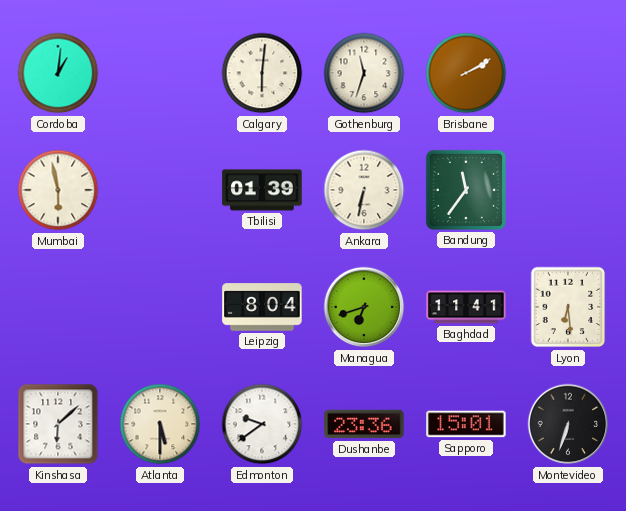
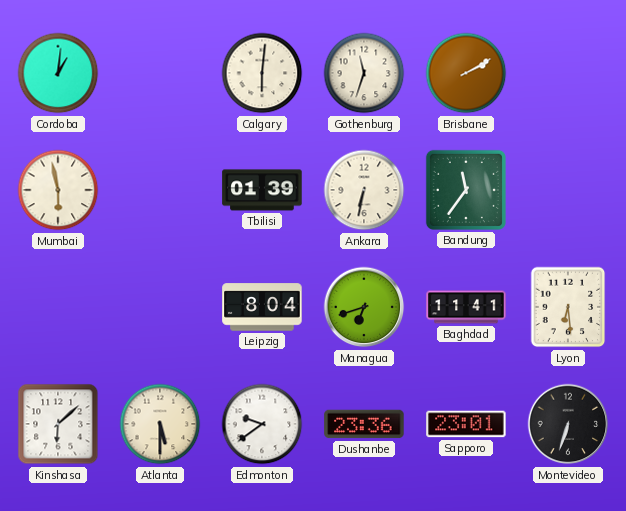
Sapporo: 15:01 -> 23:01 (466, 424)
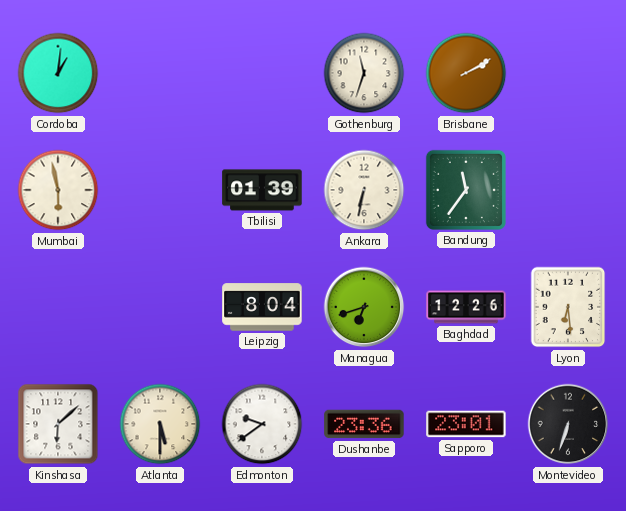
Calgary: 6:01 -> none (262, 73)
Baghdad: 11:41 -> 12:26 (466, 307)
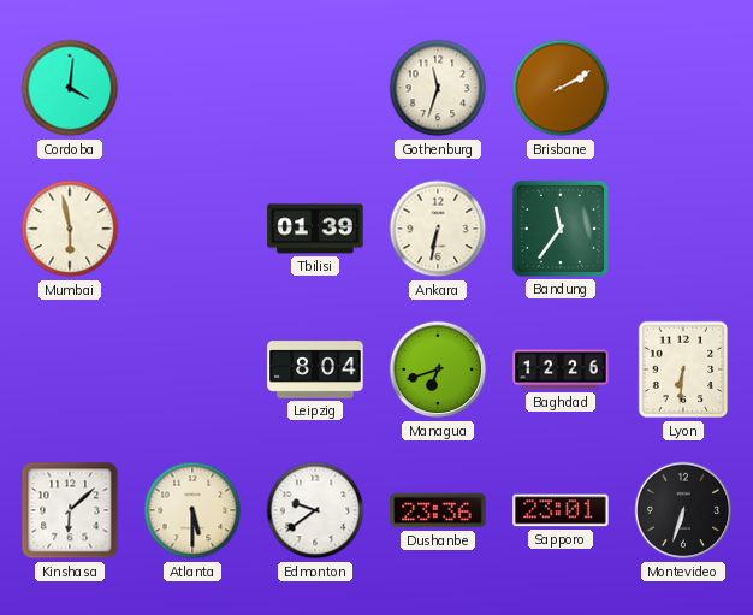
Cordoba: 1:01 -> 4:01 (70, 88)
Lyon: 6:29 -> 6:31 (683, 369)
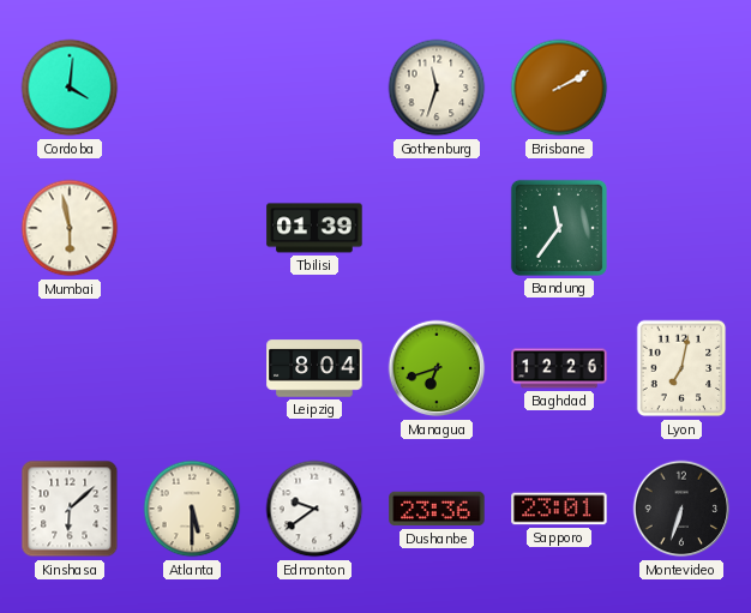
Ankara: 6:32 -> none (438, 229)
Lyon: 6:31 -> 7:02 (681, 368)
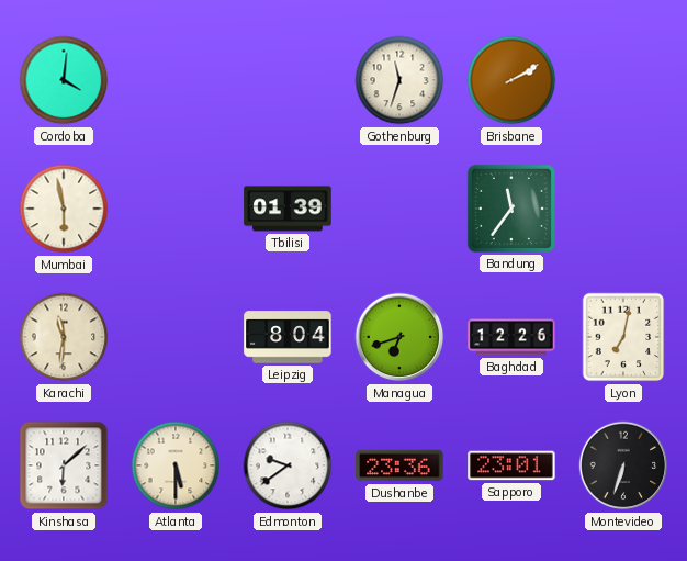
Karachi: none -> 11:31 (64, 337)
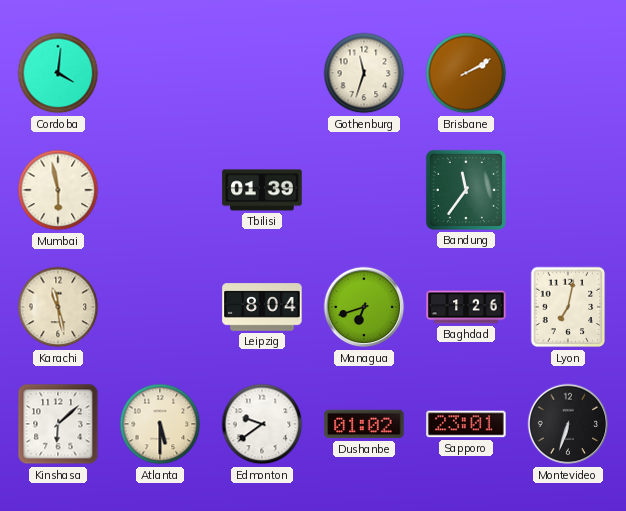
Karachi: 11:31 -> 11:28 (58, 307)
Baghdad: 12:26 -> 1:26 (466, 307)
Dushanbe: 23:36 -> 01:02 (364, 424)
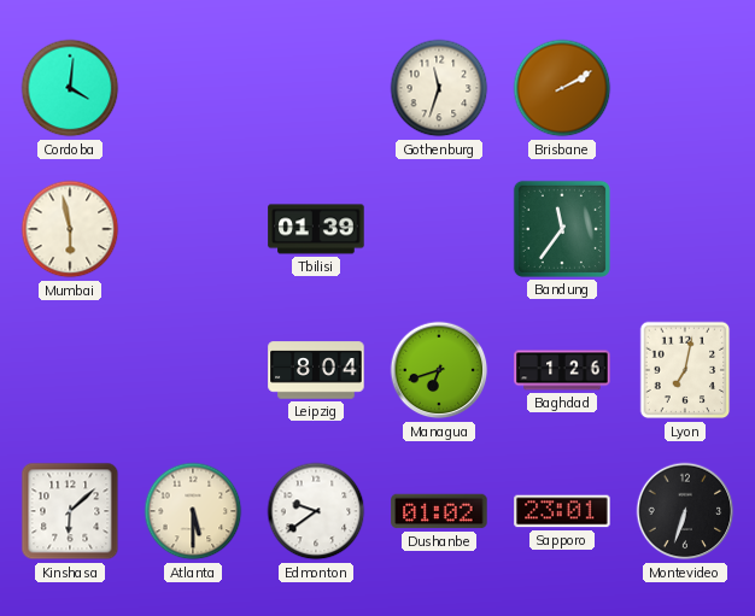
Karachi: 11:28 -> none (58, 307)
